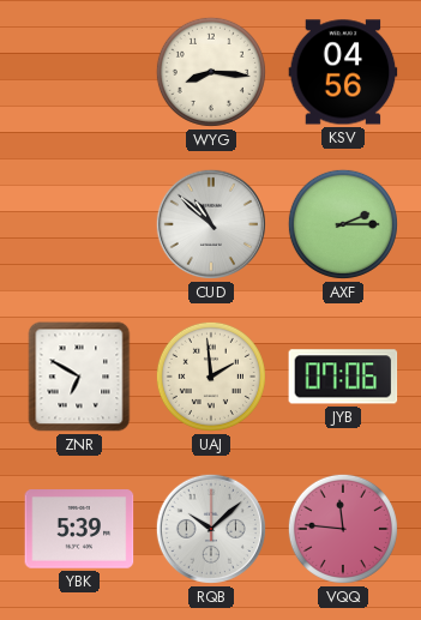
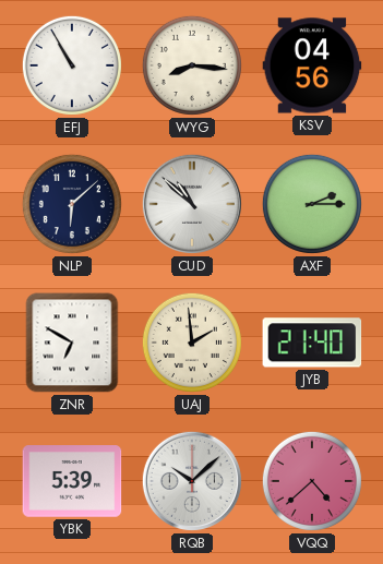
EFJ: none -> 10:55 (72, 65)
NLP: none -> 6:08 (72, 204)
JYB: 07:06 -> 21:40 (312, 343)
VQQ: 11:46 -> 4:38 (312, 481)
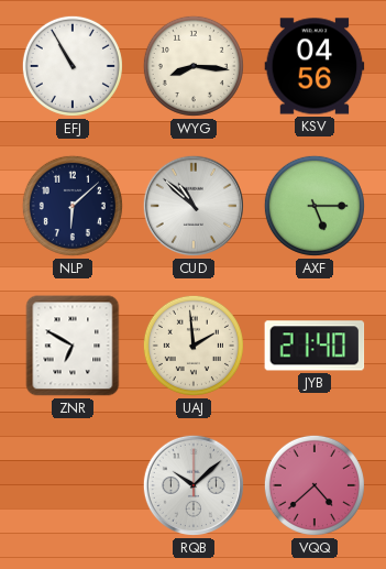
AXF: 2:15 -> 5:15 (315, 206)
YBK: 5:39 -> none (72, 481)
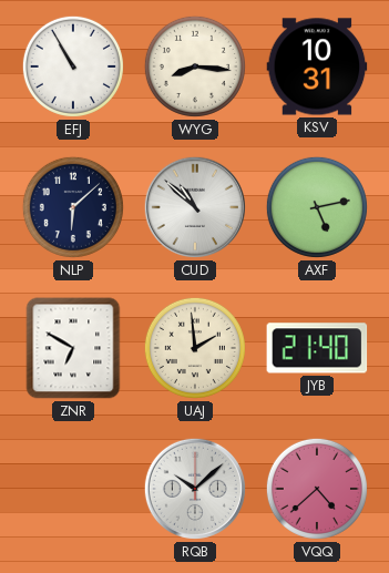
KSV: 04:56 -> 10:31 (317, 66)
AXF: 5:15 -> 5:13 (317, 207)
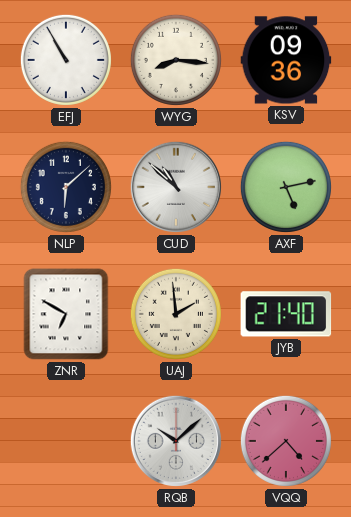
KSV: 10:31 -> 09:36 (286, 60)
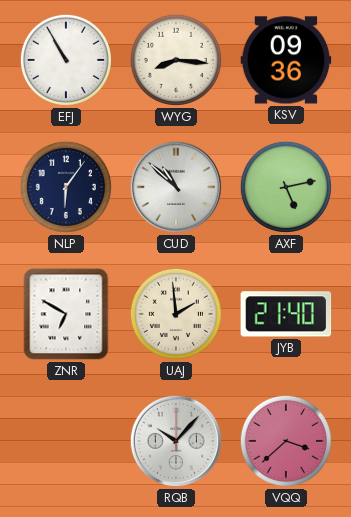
NLP: 6:08 -> 6:06 (66, 187)
RQB: 10:08 -> 10:07 (176, 441)
VQQ: 4:38 -> 3:38 (286, 441)
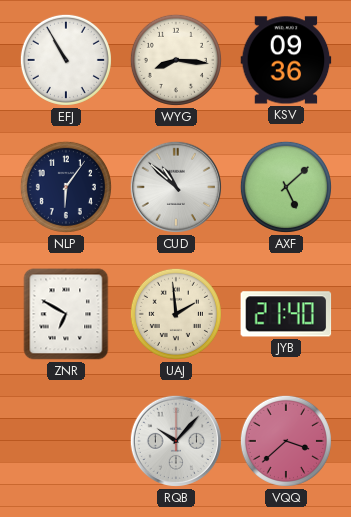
AXF: 5:13 -> 5:08 (286, 187)
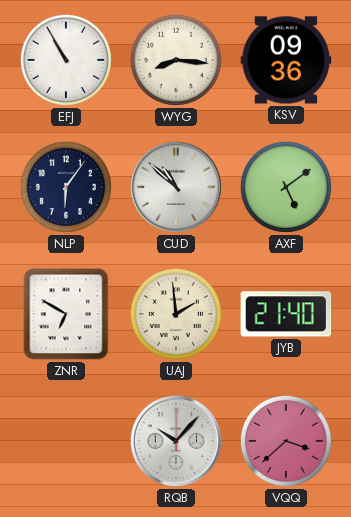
AXF: 5:08 -> 5:09 (286, 187)
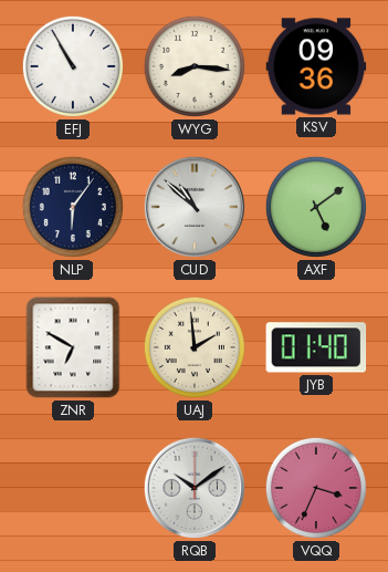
JYB: 21:40 -> 01:40 (316, 347)
RQB: 10:07 -> 10:09 (195, 488)
VQQ: 3:38 -> 3:34 (316, 488)
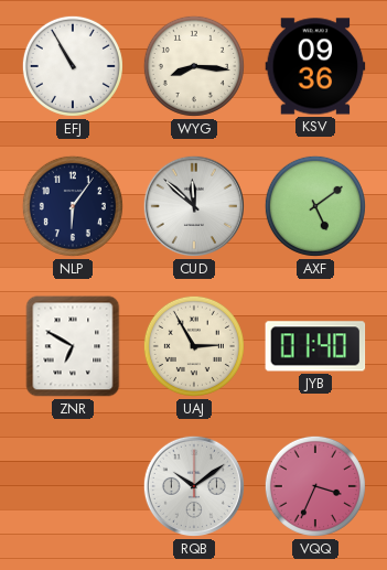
CUD: 10:52 -> 11:52 (194, 206)
UAJ: 1:59 -> 2:55 (194, 346)
